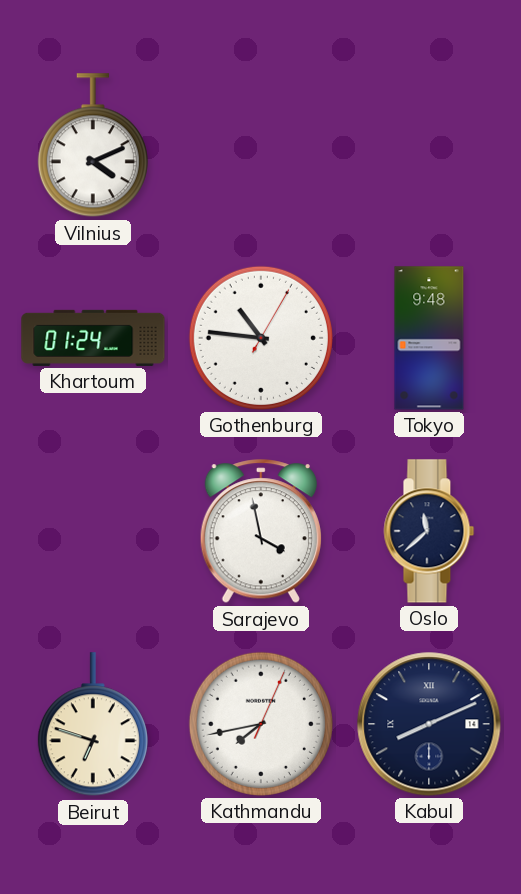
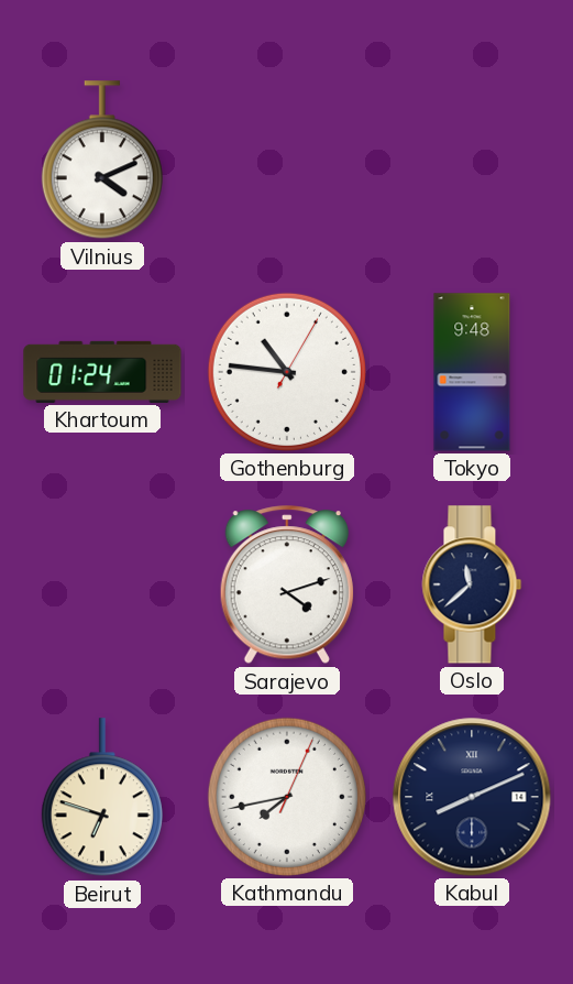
Sarajevo: 3:58 -> 4:12 (287, 586)
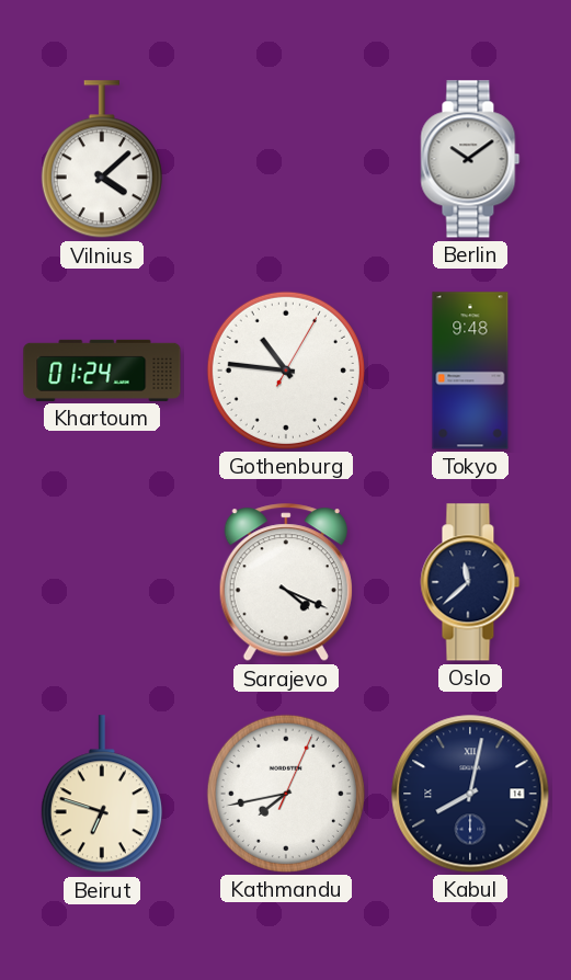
Vilnius: 4:11 -> 4:08 (102, 160)
Berlin: none -> 10:09 (470, 159)
Sarajevo: 4:12 -> 4:19 (286, 583)
Kabul: 8:11 -> 8:02 (470, 794)
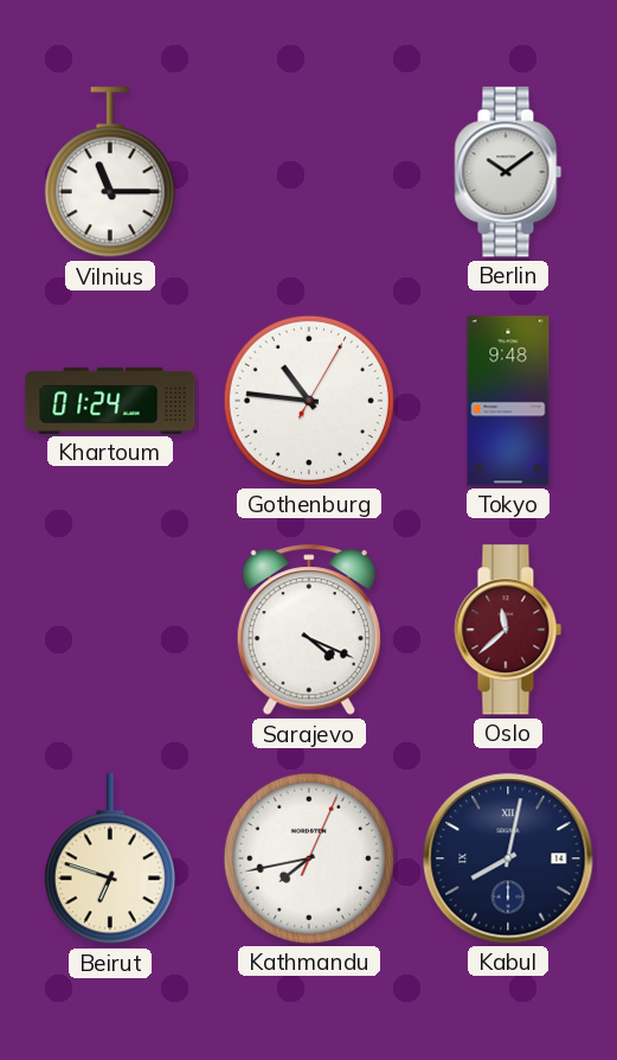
Vilnius: 4:08 -> 11:15 (110, 173)
Oslo dial: navy -> burgundy (508, 630)
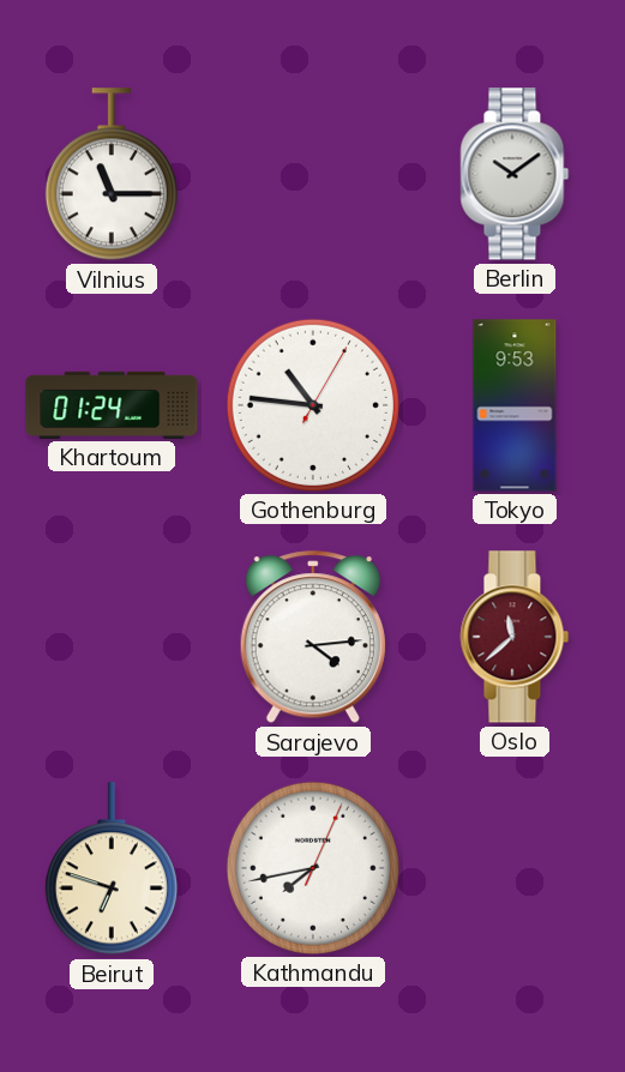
Tokyo: 9:48 -> 9:53 (515, 405)
Sarajevo: 4:19 -> 4:14 (313, 638)
Kabul: 8:02 -> none (508, 858)
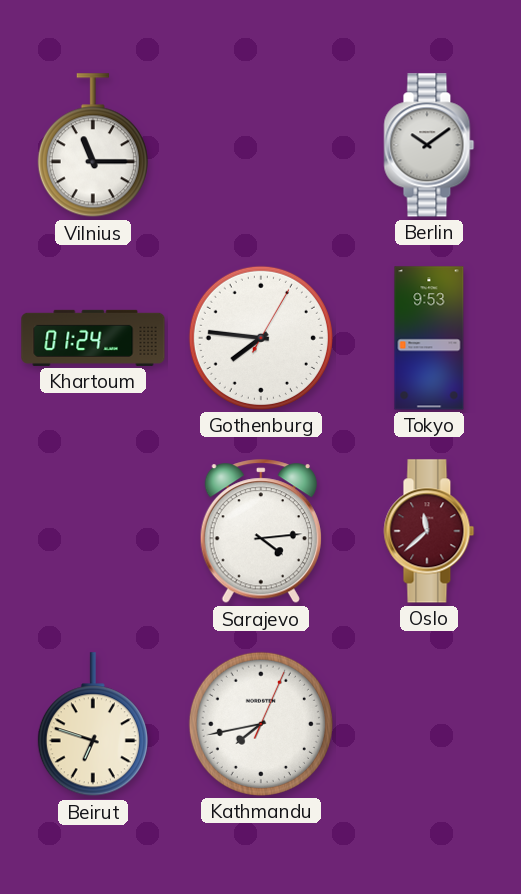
Gothenburg: 10:46 -> 7:46 (261, 338)
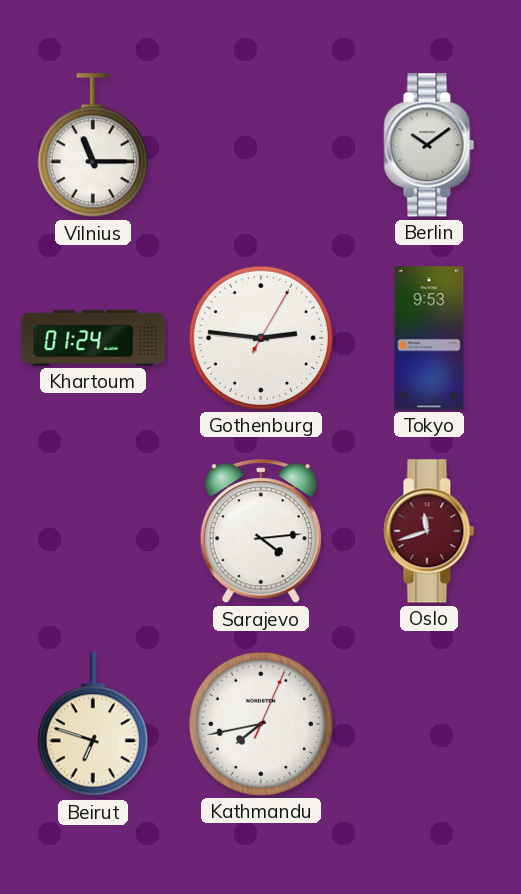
Gothenburg: 7:46 -> 2:46 (261, 338)
Oslo: 11:38 -> 11:42 (429, 531)
